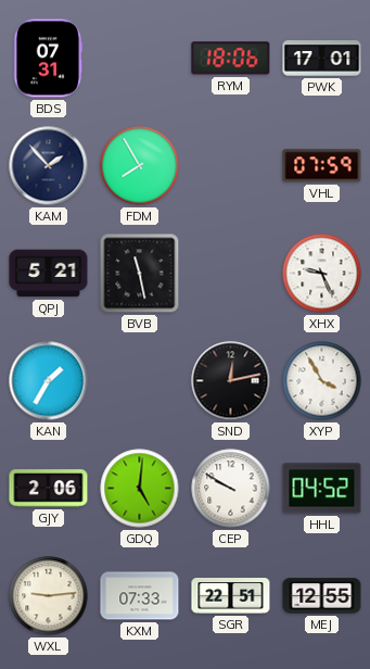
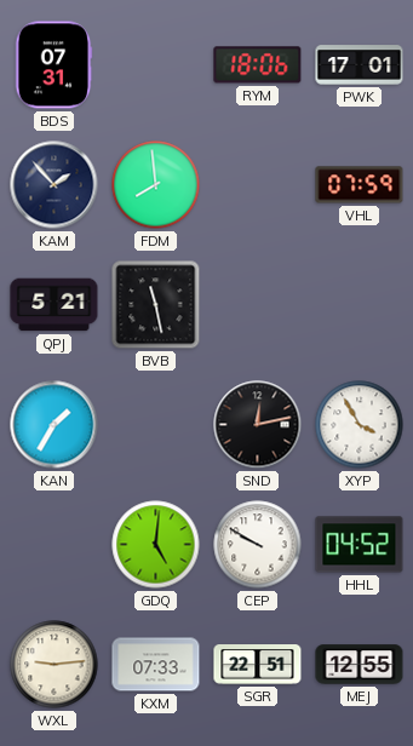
FDM: 7:55 -> 7:59 (156, 185)
XHX: 9:26 -> none (322, 274)
GJY: 2:06 -> none (49, 489)
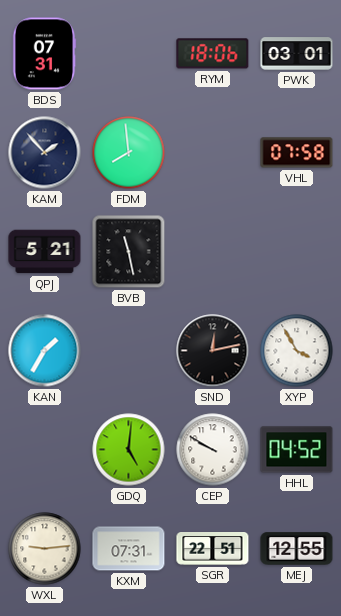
PWK: 17:01 -> 03:01 (297, 54)
VHL: 07:59 -> 07:58 (297, 153)
KXM: 07:33 -> 07:31 (129, 549)
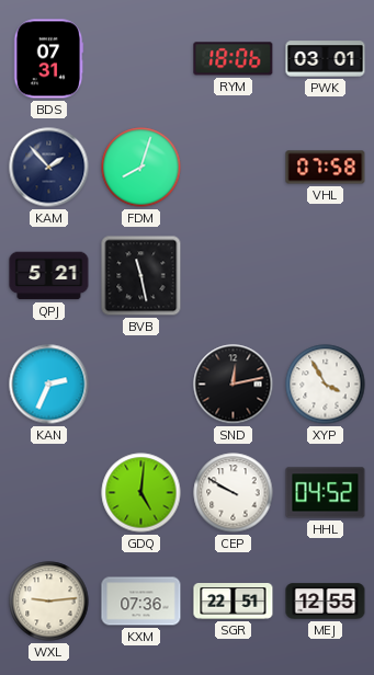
FDM: 7:59 -> 8:03 (141, 168)
KAN: 1:35 -> 2:34 (49, 385)
KXM: 07:31 -> 07:36 (141, 602)
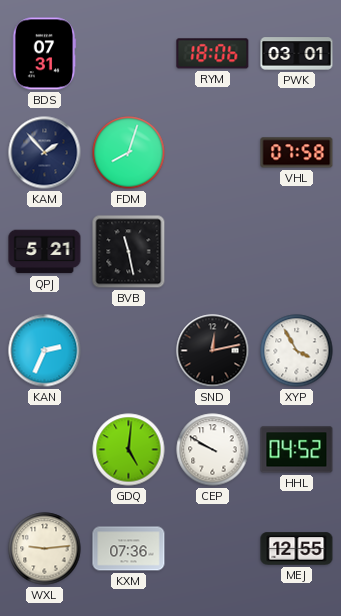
SGR: 22:51 -> none (234, 602)
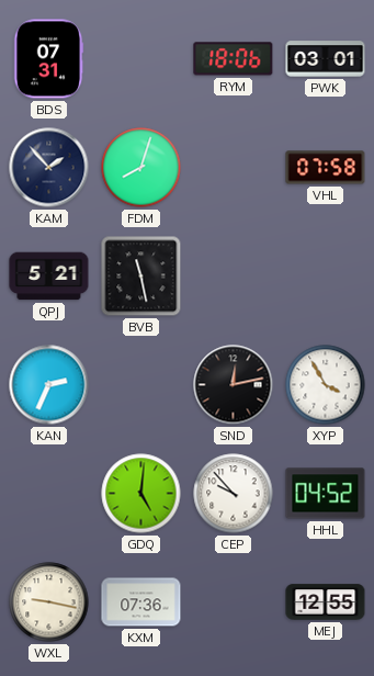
CEP: 9:50 -> 9:53 (234, 494)
WXL: 9:14 -> 9:17 (49, 602)
